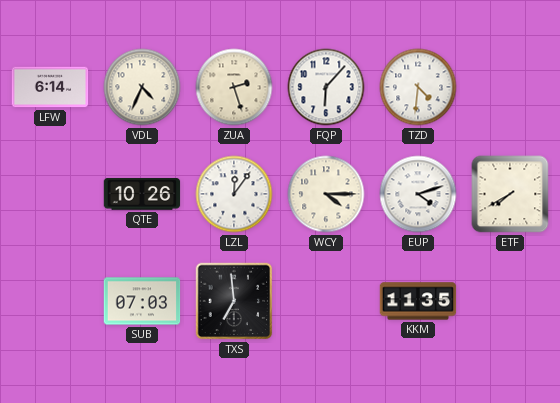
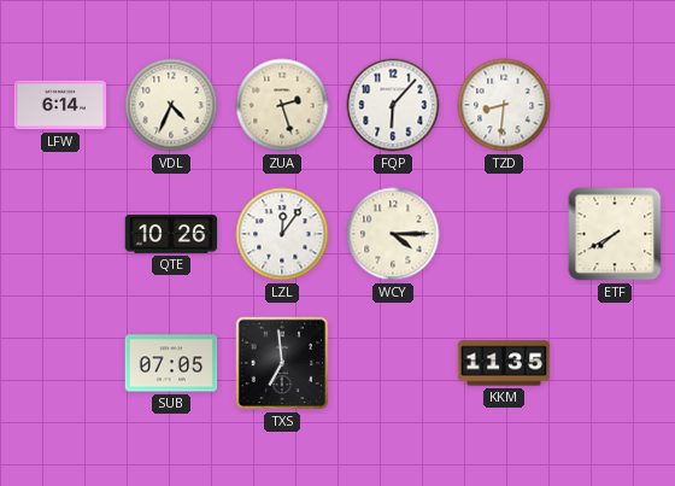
TZD: 4:31 -> 8:31 (504, 105)
EUP: 4:12 -> none (418, 194)
SUB: 07:03 -> 07:05 (171, 363)
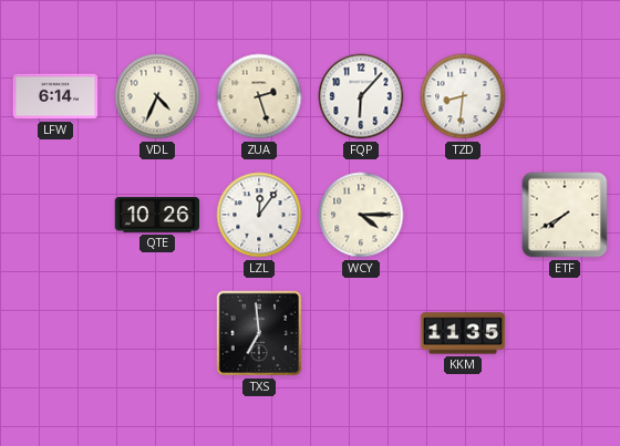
SUB: 07:05 -> none (171, 363)
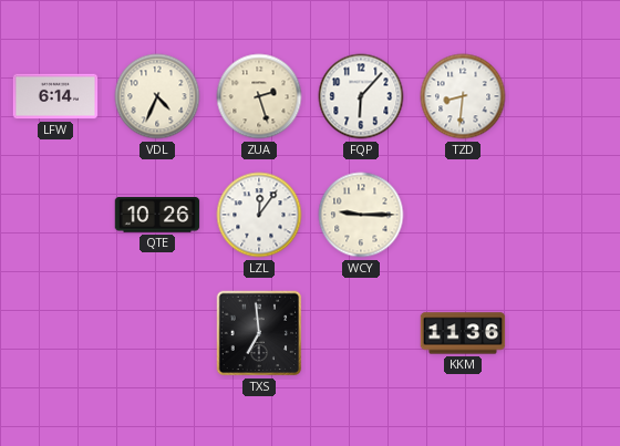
WCY: 4:15 -> 9:15 (361, 215)
ETF: 7:40 -> none (565, 215)
KKM: 11:35 -> 11:36 (463, 333)
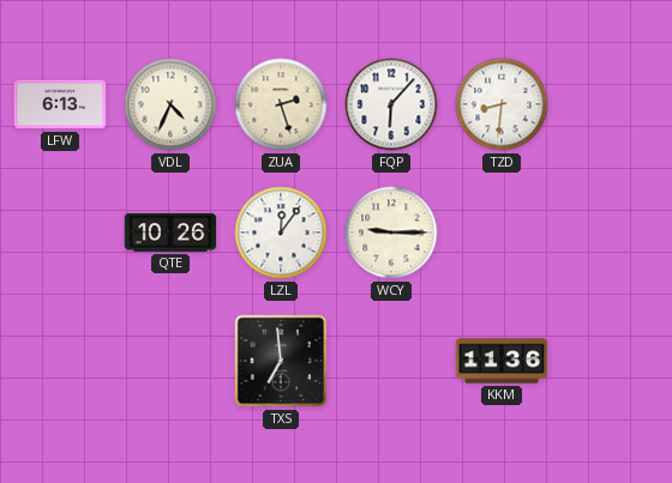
LFW: 6:14 -> 6:13 (60, 104)
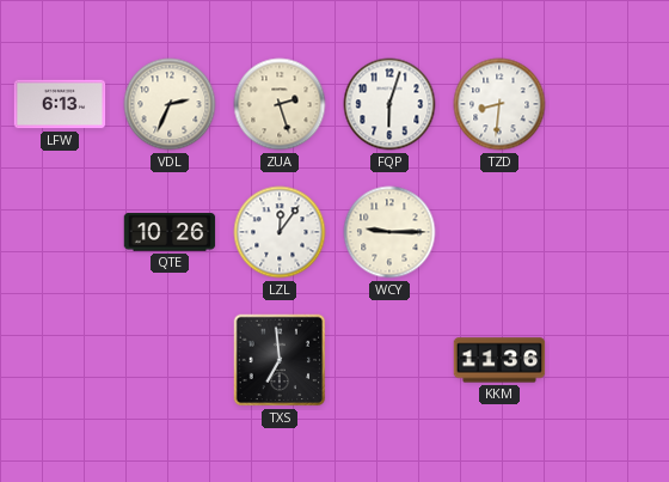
VDL: 4:34 -> 2:34 (170, 104)
FQP: 6:07 -> 6:03 (389, 104)
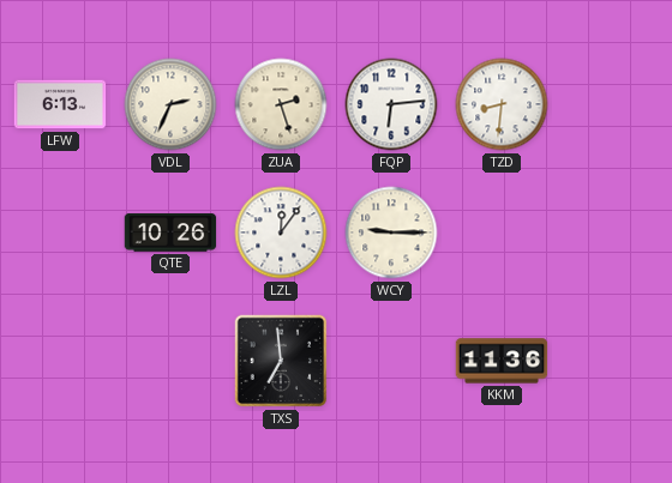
FQP: 6:03 -> 6:14 (391, 104)
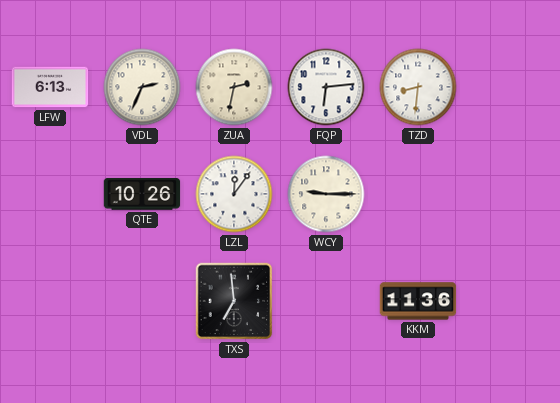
ZUA: 2:27 -> 2:32 (234, 87)
